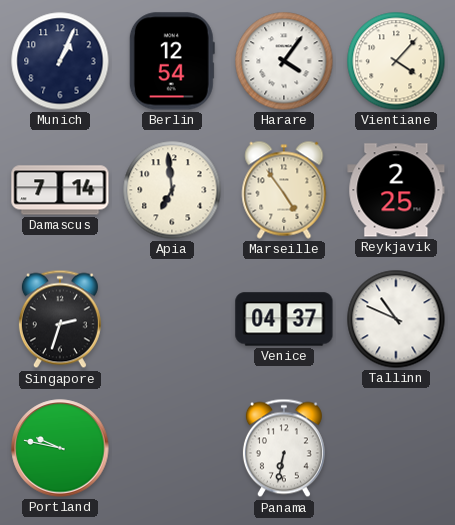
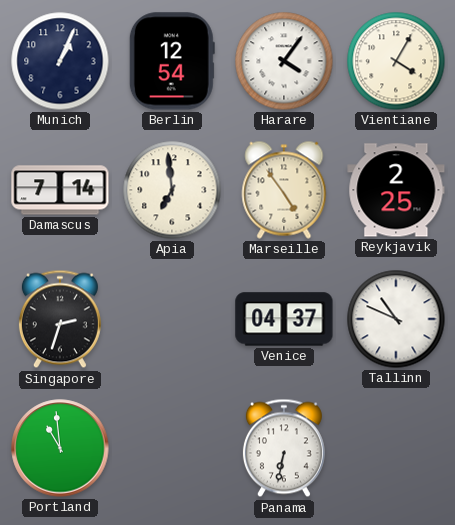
Vientiane: 4:07 -> 4:05 (396, 61)
Portland: 9:47 -> 10:59 (60, 448)
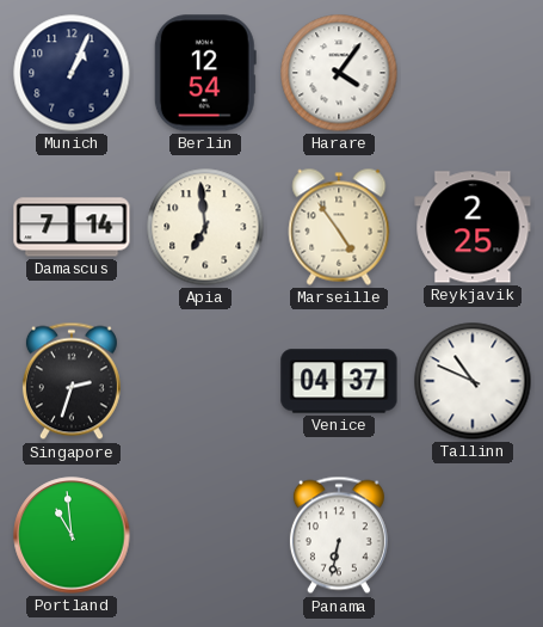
Vientiane: 4:05 -> none (396, 61)
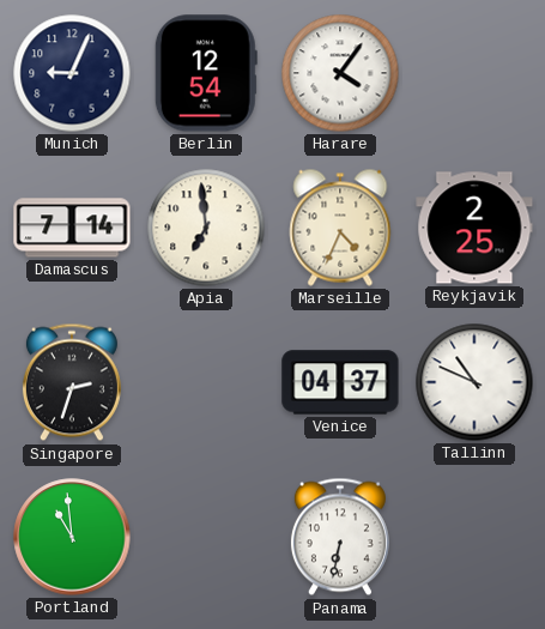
Munich: 1:04 -> 9:04 (72, 73)
Marseille: 4:54 -> 4:34 (340, 228)
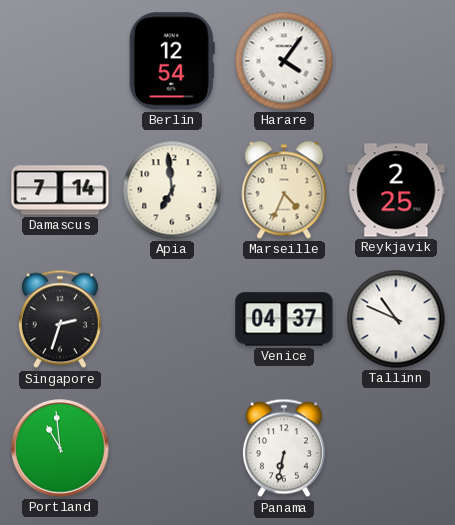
Munich: 9:04 -> none (72, 73)
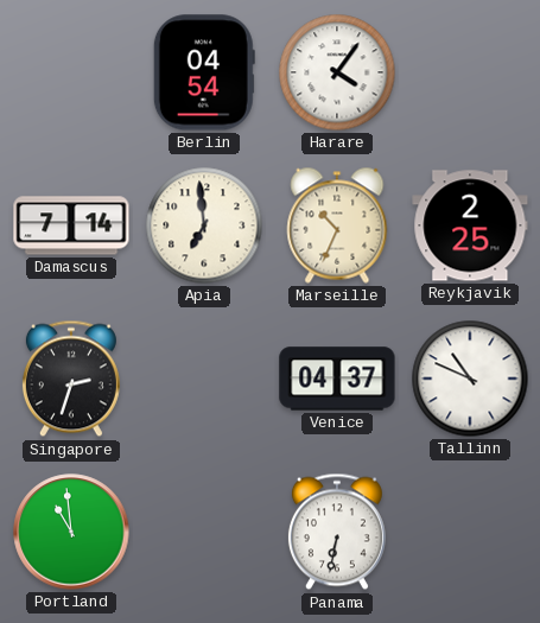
Berlin: 12:54 -> 04:54 (204, 72)
Marseille: 4:34 -> 10:34 (337, 225)
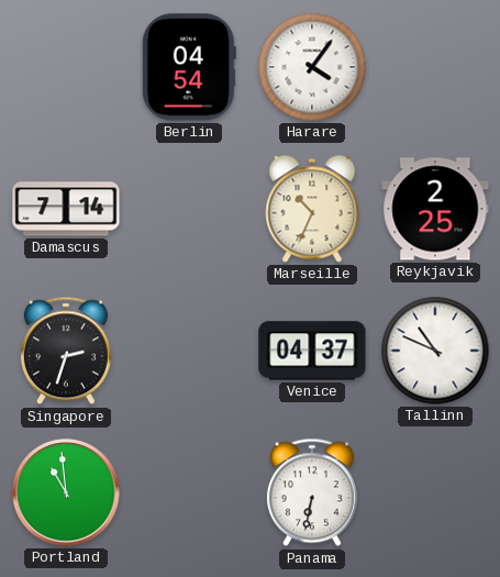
Apia: 6:59 -> none (204, 225)
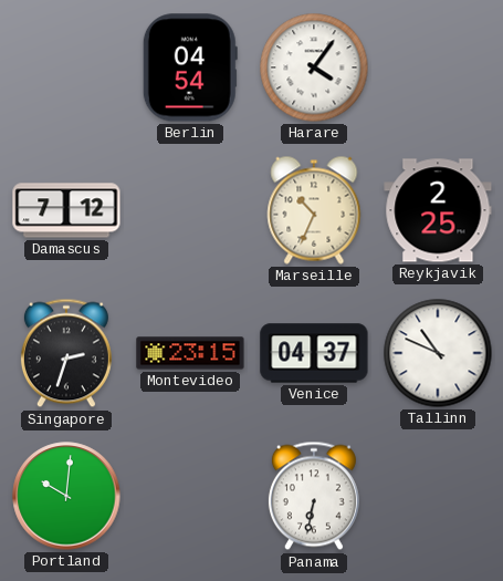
Damascus: 7:14 -> 7:12 (66, 210)
Montevideo: none -> 23:15 (190, 353)
Portland: 10:59 -> 10:01 (66, 496)
